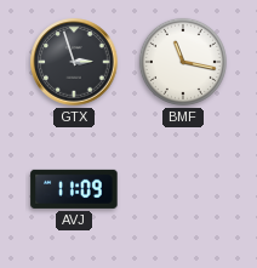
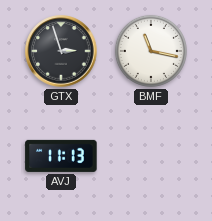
AVJ: 11:09 -> 11:13 (61, 156)
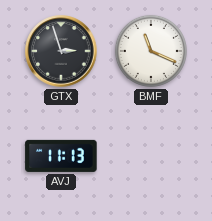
BMF: 11:17 -> 11:19 (151, 51)
